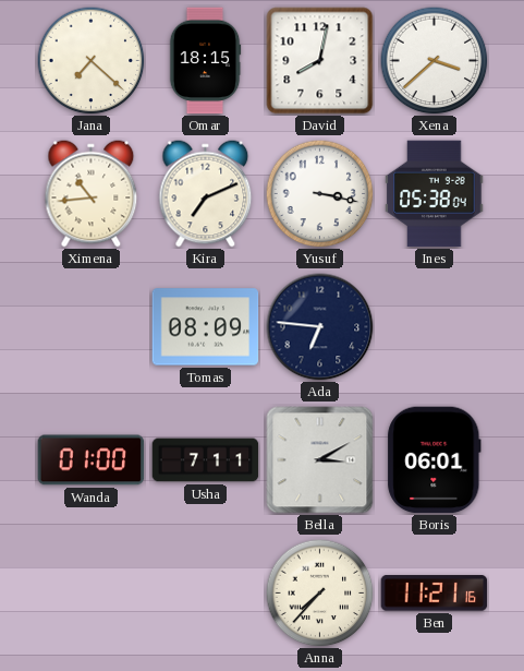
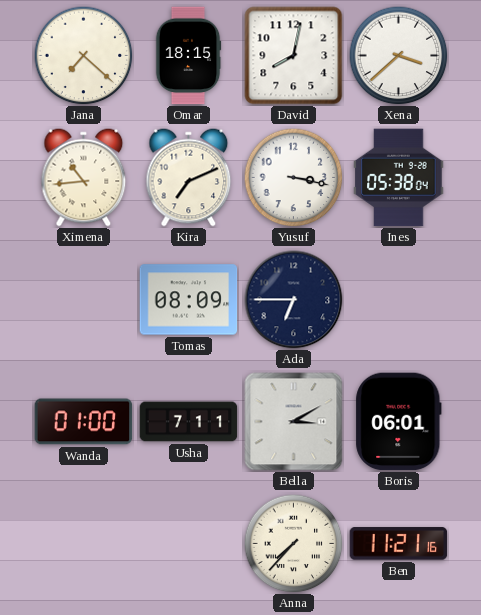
Ada: 6:46 -> 6:45 (294, 300)
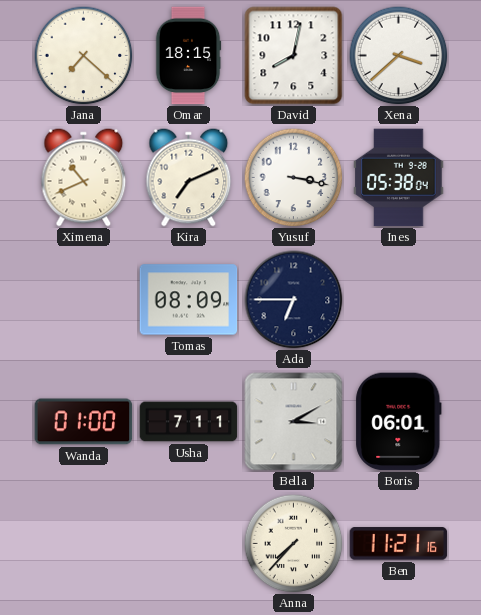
Ximena: 10:44 -> 10:41 (84, 178)
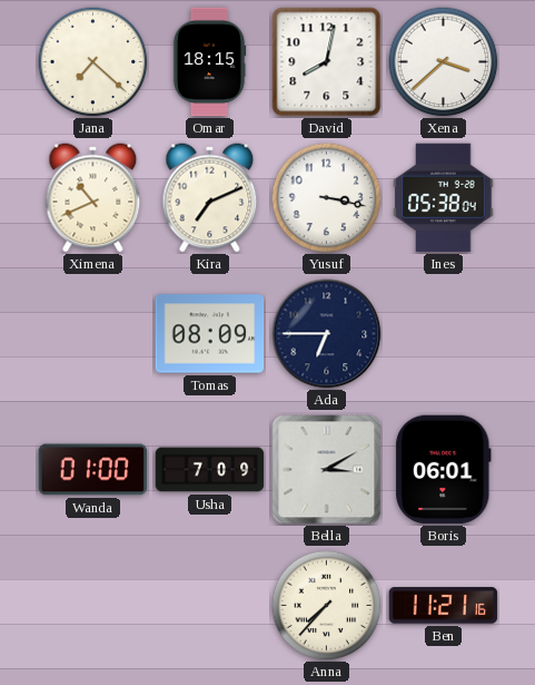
Usha: 7:11 -> 7:09 (210, 470)
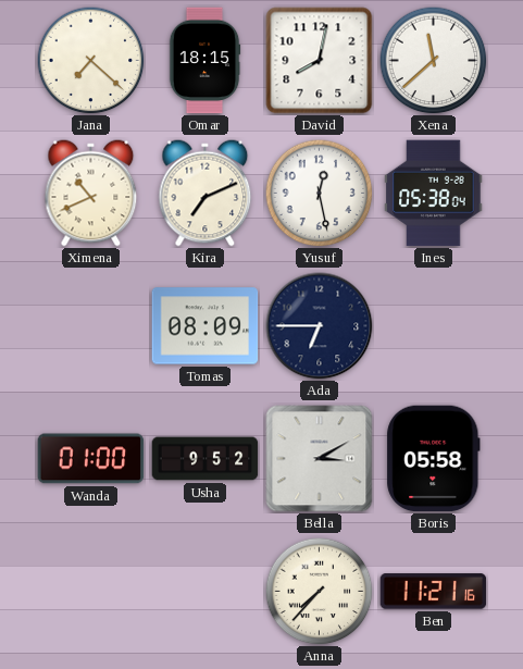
Xena: 3:38 -> 11:38 (434, 61)
Yusuf: 3:17 -> 12:28 (320, 194)
Usha: 7:09 -> 9:52 (206, 459)
Boris: 06:01 -> 05:58 (434, 459)
